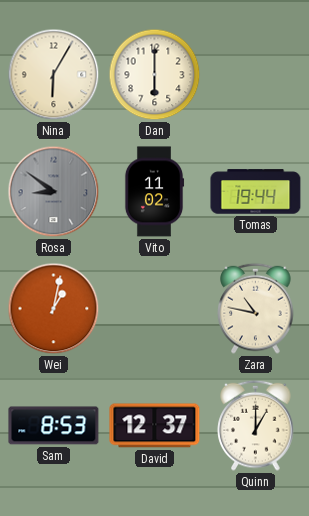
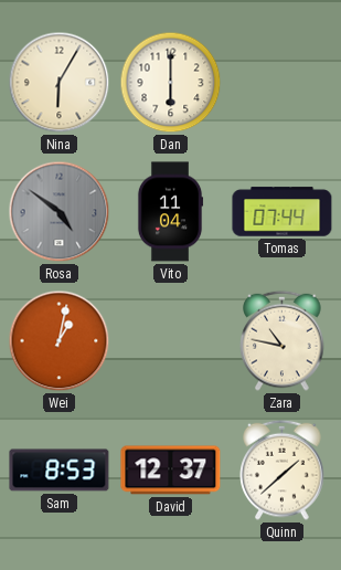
Rosa: 8:51 -> 4:51 (60, 212)
Vito: 11:02 -> 11:04 (170, 212)
Tomas: 19:44 -> 07:44 (283, 212)
Quinn: 1:00 -> 1:38 (283, 469)
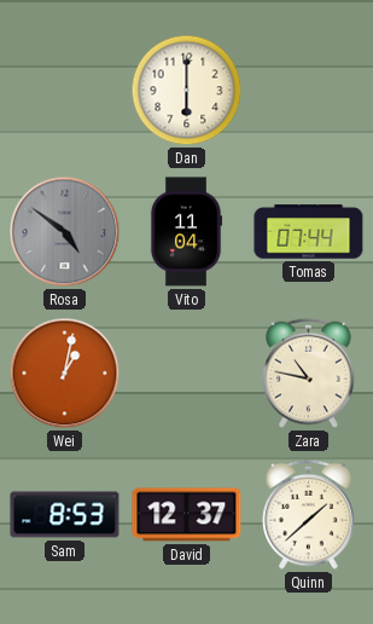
Nina: 6:05 -> none (60, 83)
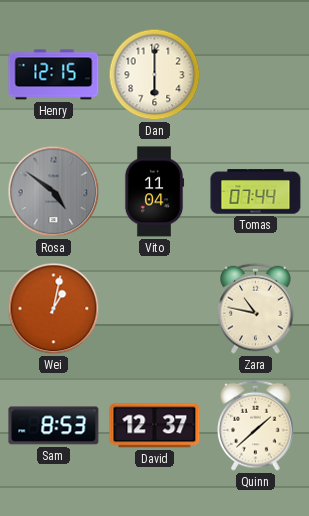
Henry: none -> 12:15 (54, 75)
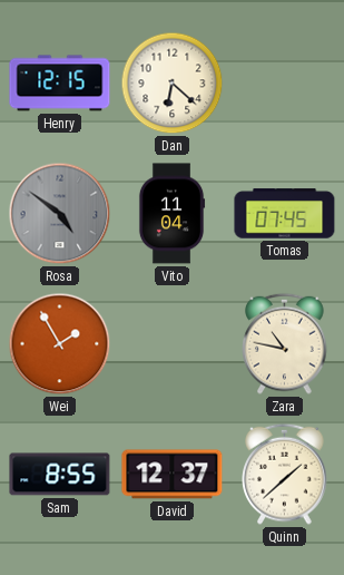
Dan: 6:00 -> 6:22 (173, 84)
Tomas: 07:44 -> 07:45 (285, 214)
Wei: 1:02 -> 1:55 (60, 344)
Sam: 8:53 -> 8:55 (60, 475)
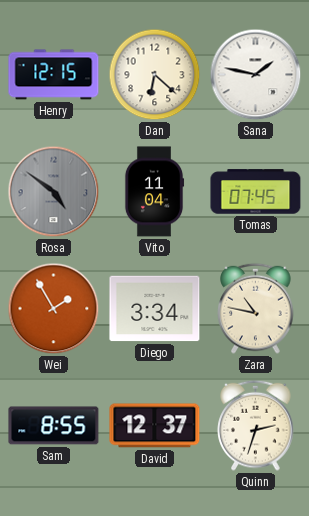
Sana: none -> 1:47 (256, 75)
Diego: none -> 3:34 (155, 309)
Quinn: 1:38 -> 2:33 (256, 425)
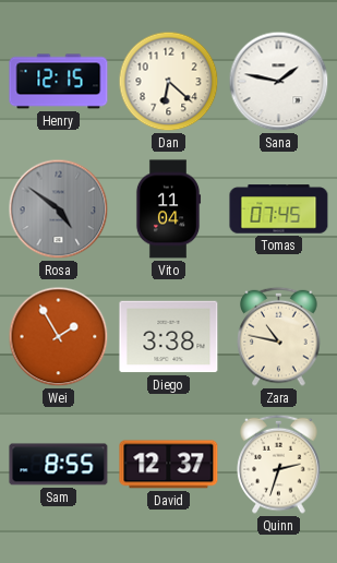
Diego: 3:34 -> 3:38 (169, 337)
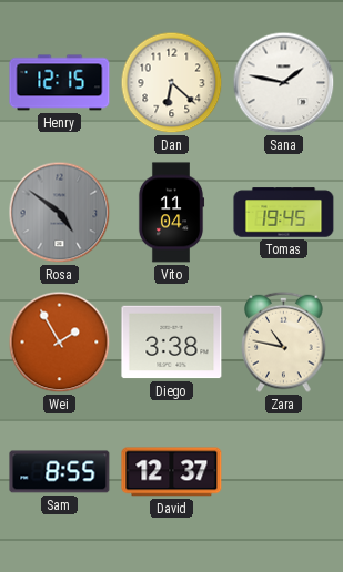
Tomas: 07:45 -> 19:45 (284, 213)
Quinn: 2:33 -> none (279, 464)
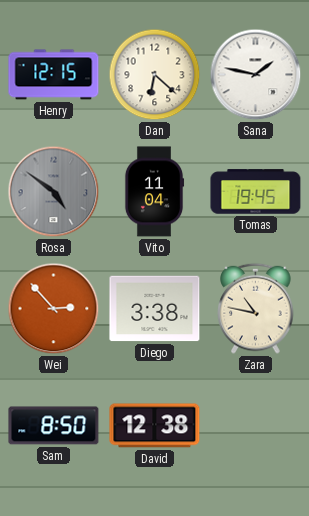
Wei: 1:55 -> 2:53 (54, 309)
Sam: 8:55 -> 8:50 (54, 426)
David: 12:37 -> 12:38 (155, 426)
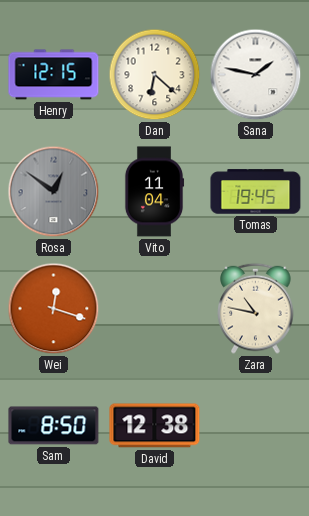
Rosa: 4:51 -> 12:51 (54, 192)
Wei: 2:53 -> 12:18 (54, 309)
Diego: 3:38 -> none (155, 309)
